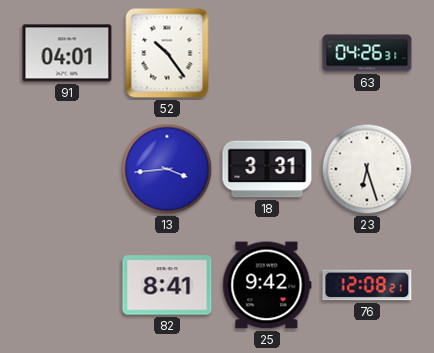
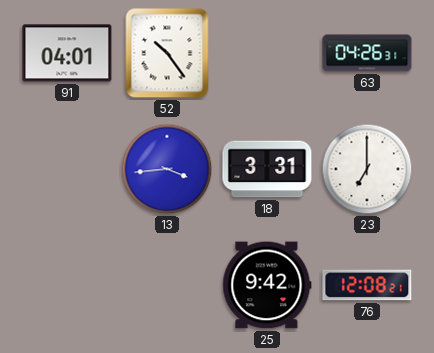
23: 6:27 -> 7:00 (367, 169)
82: 8:41 -> none (167, 285)
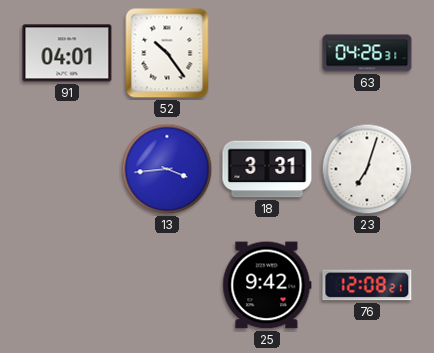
23: 7:00 -> 7:03 (367, 169)
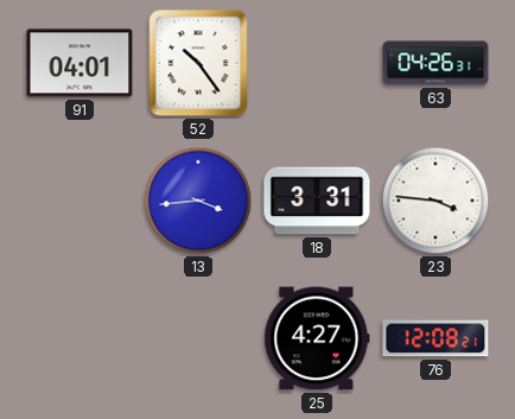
23: 7:03 -> 3:46 (435, 201)
25: 9:42 -> 4:27 (317, 338)
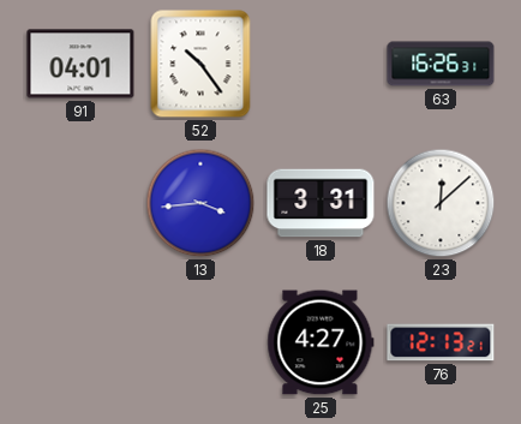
63: 04:26 -> 16:26 (441, 64)
23: 3:46 -> 12:08 (441, 203)
76: 12:08 -> 12:13 (441, 342)
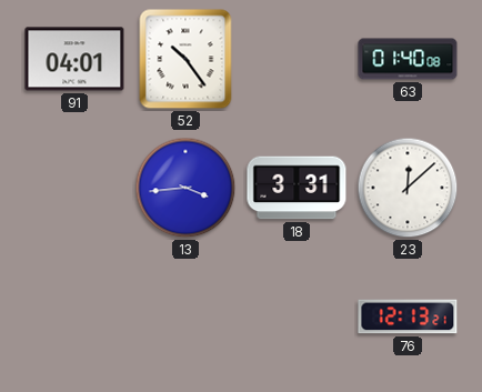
63: 16:26 -> 01:40 (408, 59)
25: 4:27 -> none (321, 342)
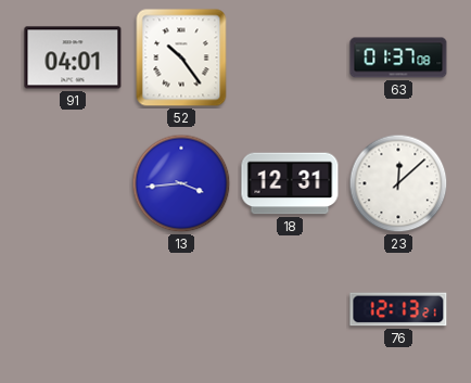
63: 01:40 -> 01:37 (398, 58)
18: 3:31 -> 12:31 (290, 183)
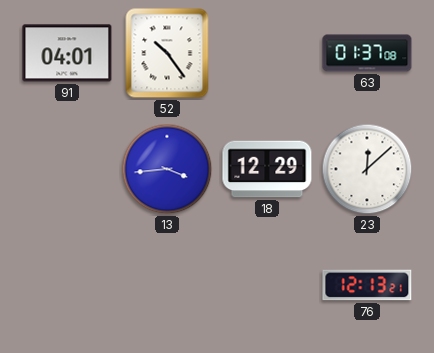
18: 12:31 -> 12:29 (267, 169)
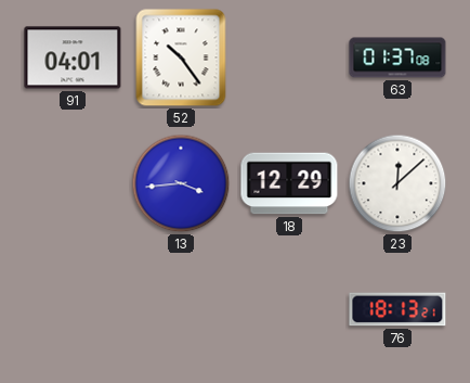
76: 12:13 -> 18:13 (397, 309)
